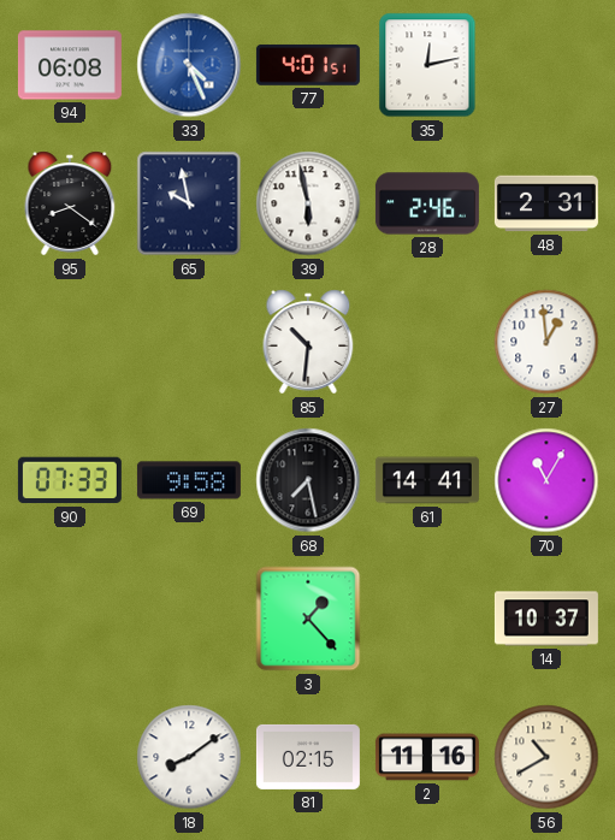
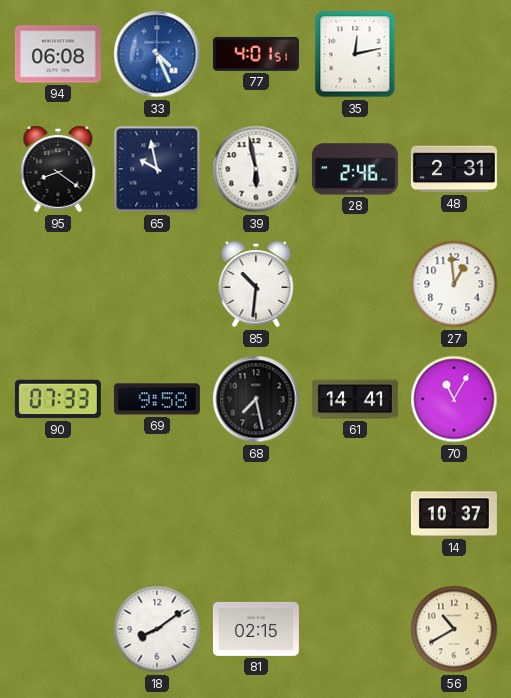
3: 1:23 -> none (308, 619)
2: 11:16 -> none (427, 757)
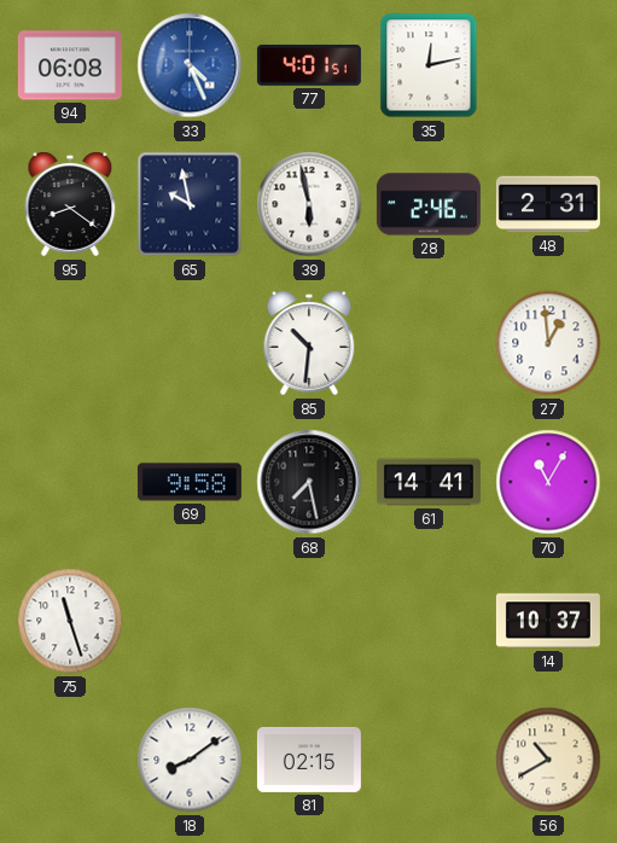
90: 07:33 -> none (58, 399)
75: none -> 11:27 (70, 621)
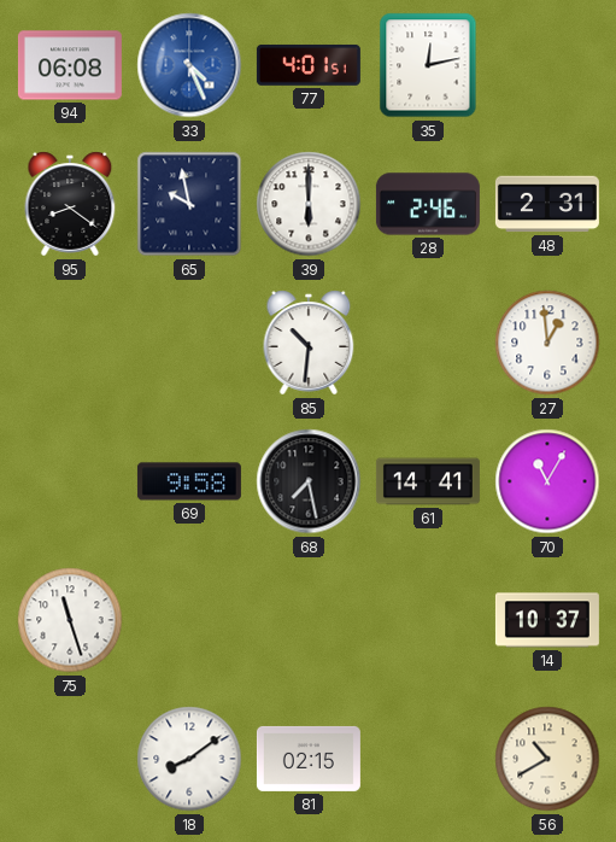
39: 5:58 -> 6:00 (309, 204)
